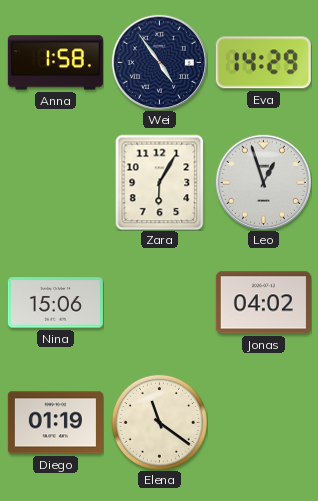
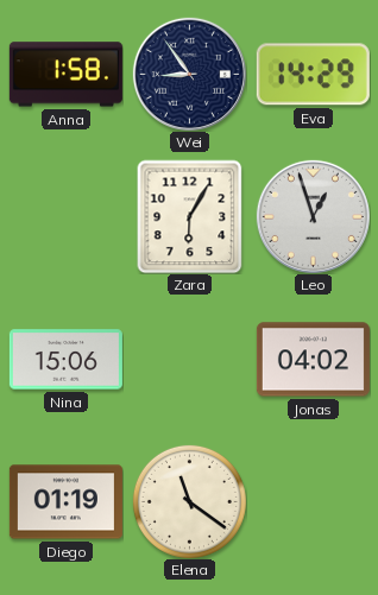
Wei: 4:54 -> 8:54 (189, 74)
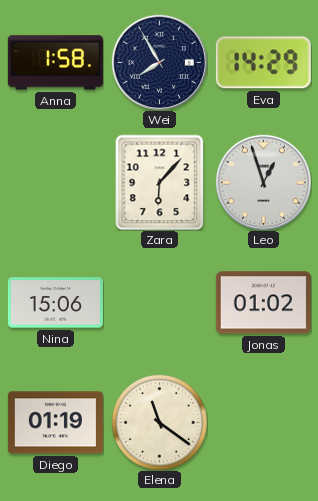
Wei: 8:54 -> 7:55 (159, 62)
Zara: 6:05 -> 6:07 (160, 182)
Jonas: 04:02 -> 01:02 (263, 303)
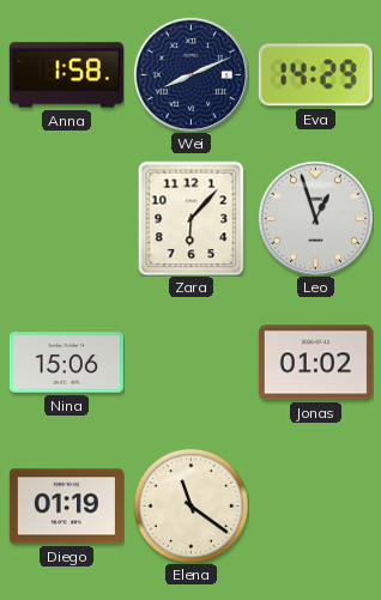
Wei: 7:55 -> 8:11 (190, 74)
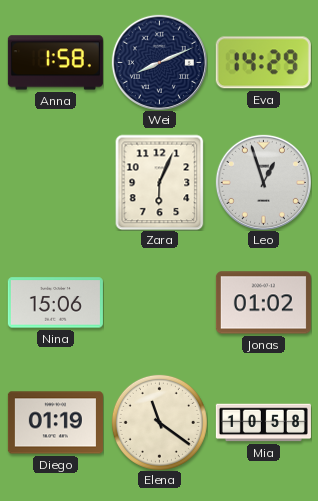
Zara: 6:07 -> 6:04 (160, 182)
Mia: none -> 10:58 (263, 423)
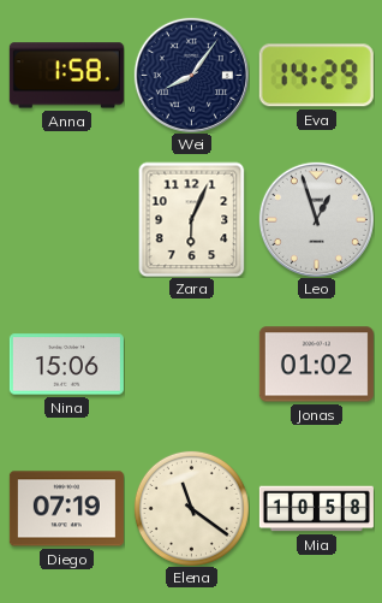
Wei: 8:11 -> 8:06 (191, 75)
Diego: 01:19 -> 07:19 (66, 509)
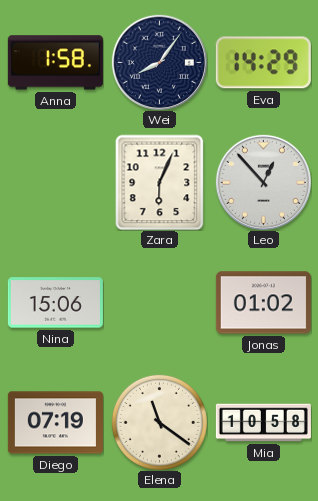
Leo: 12:57 -> 12:53 (263, 182)
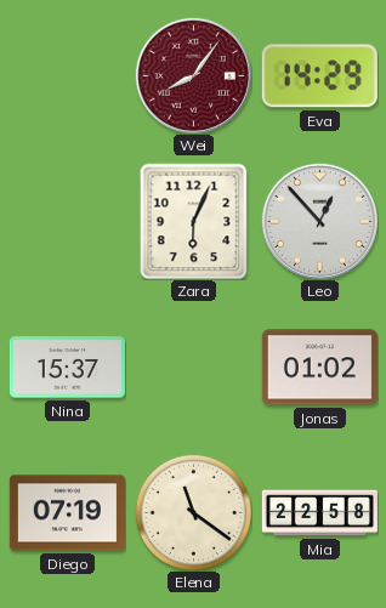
Anna: 1:58 -> none (55, 63)
Wei dial: navy -> burgundy (193, 75)
Nina: 15:06 -> 15:37 (67, 368)
Mia: 10:58 -> 22:58 (319, 513)
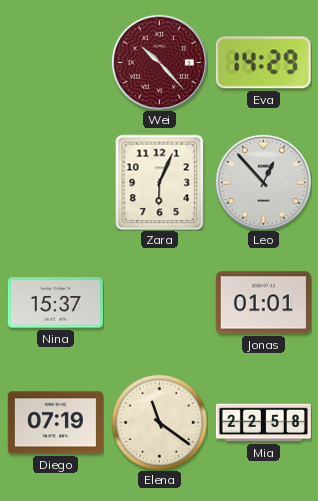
Wei: 8:06 -> 10:23 (159, 62)
Jonas: 01:02 -> 01:01 (263, 303)
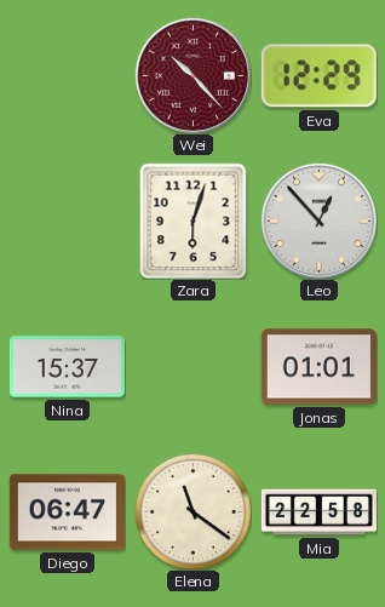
Eva: 14:29 -> 12:29 (318, 76)
Zara: 6:04 -> 6:03 (194, 221)
Diego: 07:19 -> 06:47 (67, 512)
